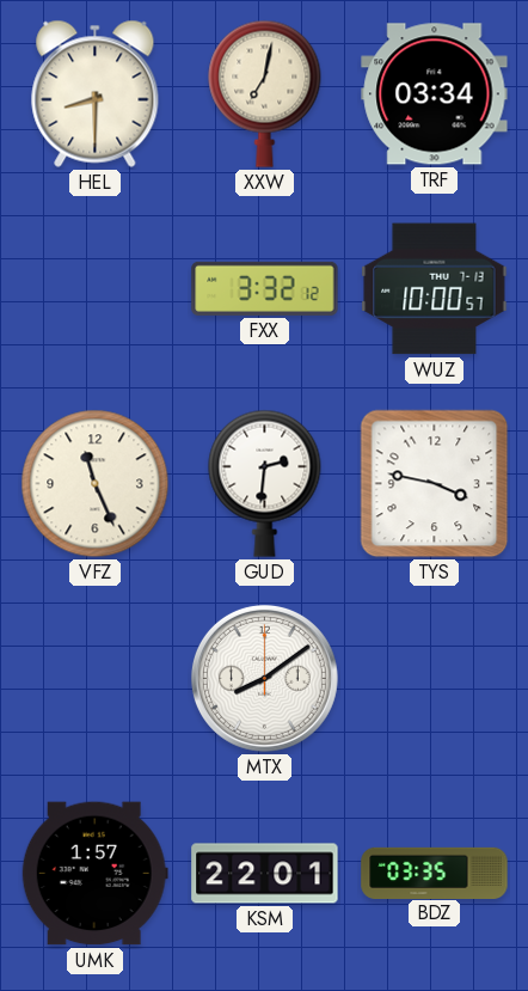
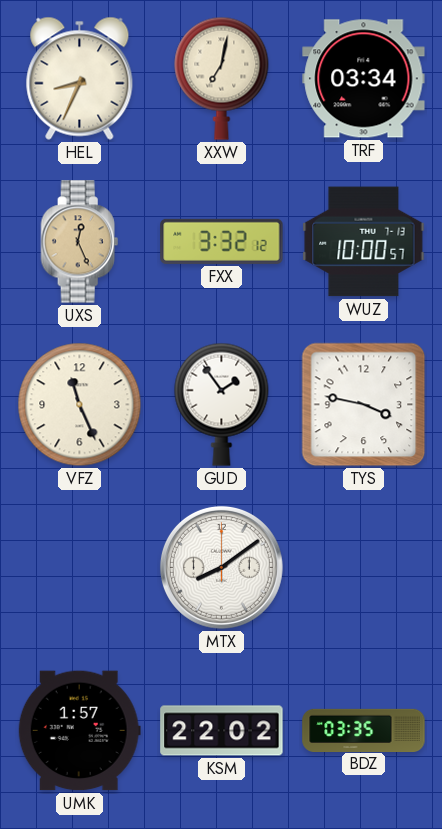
HEL: 8:30 -> 8:34 (80, 78)
UXS: none -> 12:26 (80, 242)
GUD: 2:31 -> 1:54 (222, 404)
KSM: 22:01 -> 22:02 (222, 731)
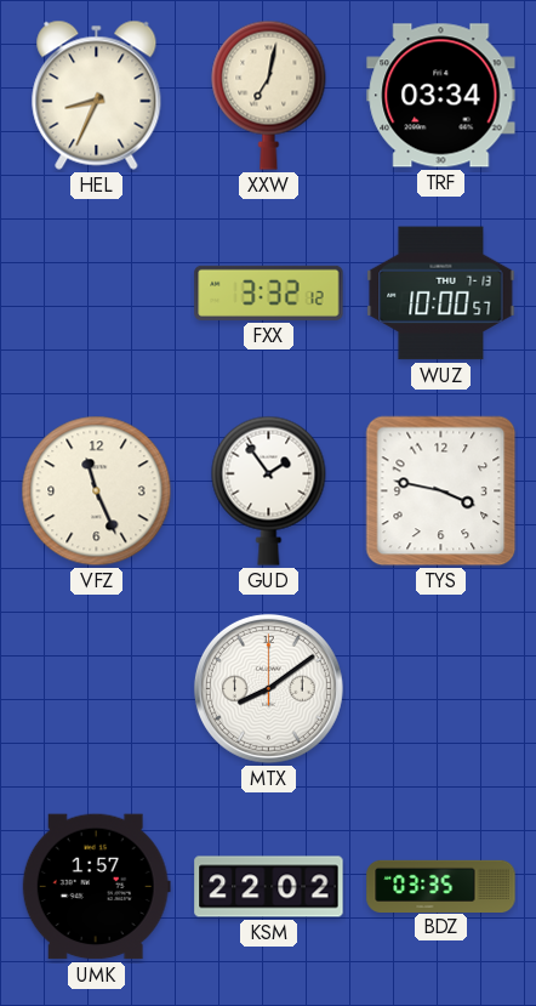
UXS: 12:26 -> none (80, 242)
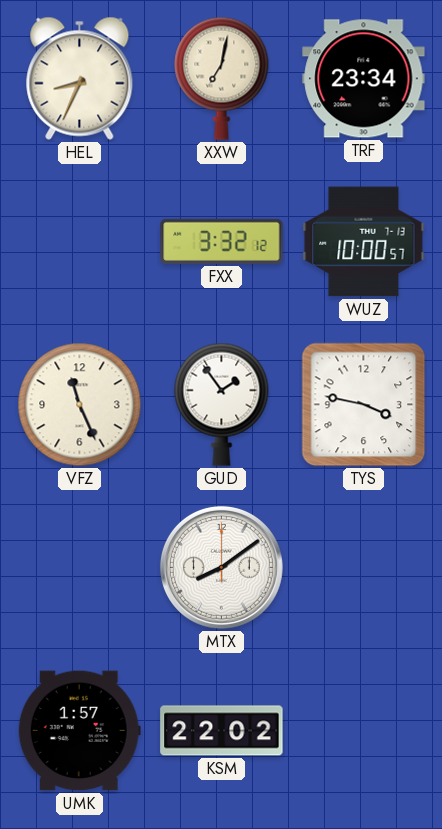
TRF: 03:34 -> 23:34 (364, 79)
BDZ: 03:35 -> none (441, 886)
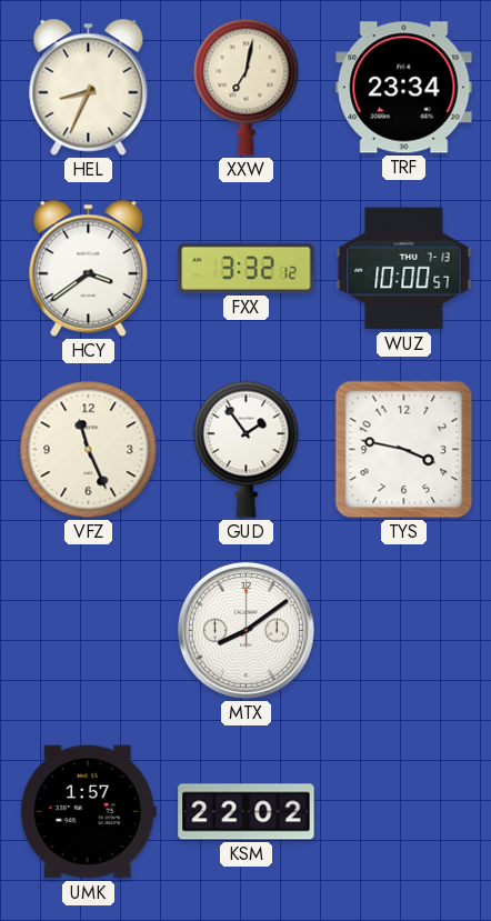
HCY: none -> 3:39 (89, 268)
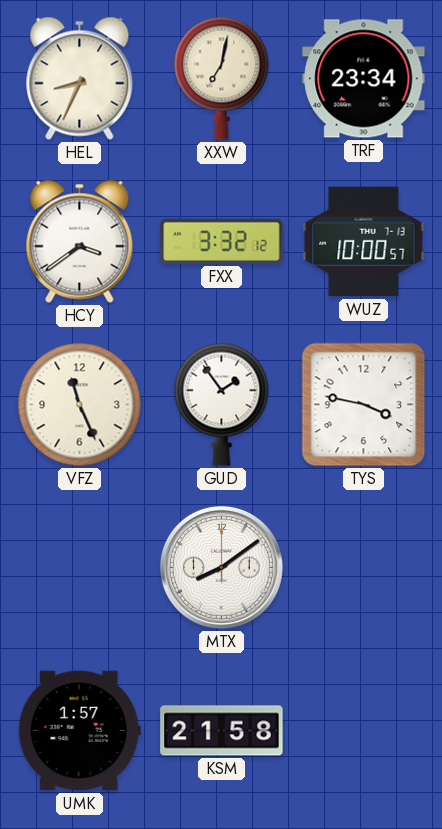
KSM: 22:02 -> 21:58 (222, 731)
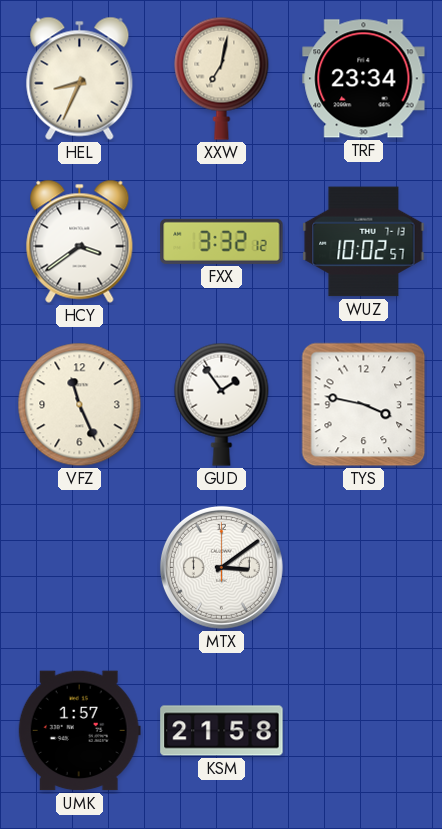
WUZ: 10:00 -> 10:02 (364, 242)
MTX: 8:09 -> 3:09 (221, 567)
